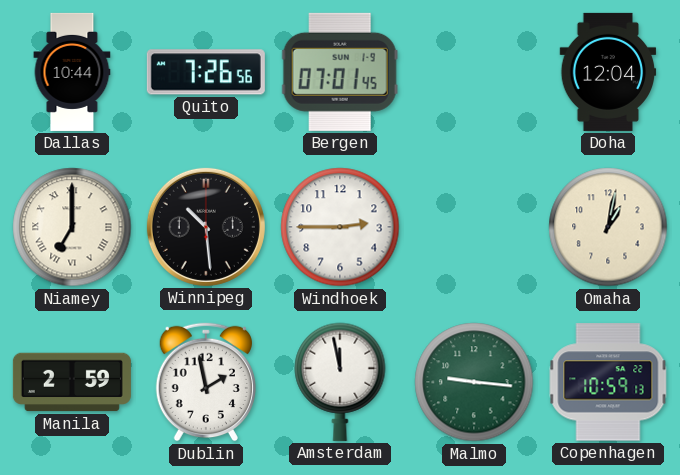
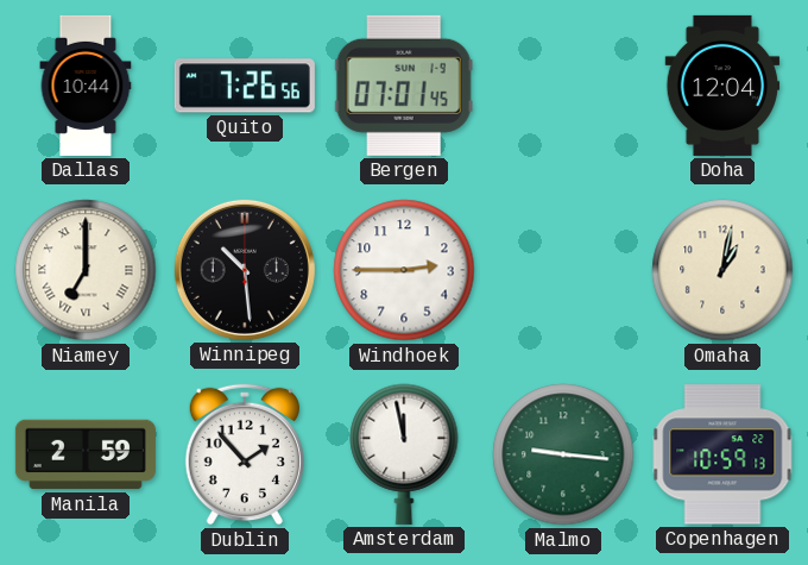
Dublin: 1:58 -> 1:53 (245, 454)
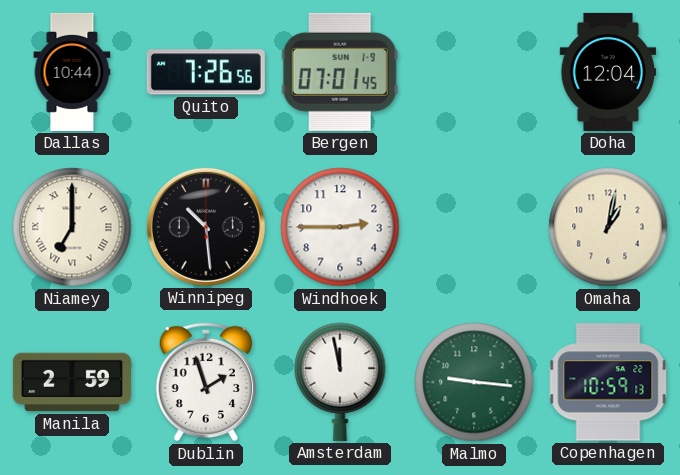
Dublin: 1:53 -> 1:57 (206, 382)
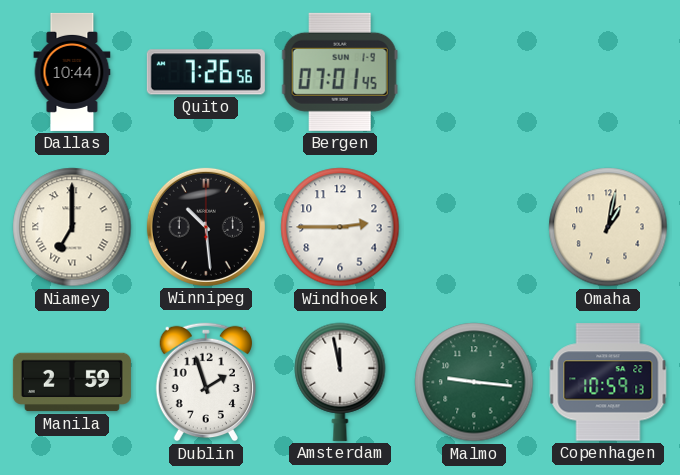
Doha: 12:04 -> none (608, 72)
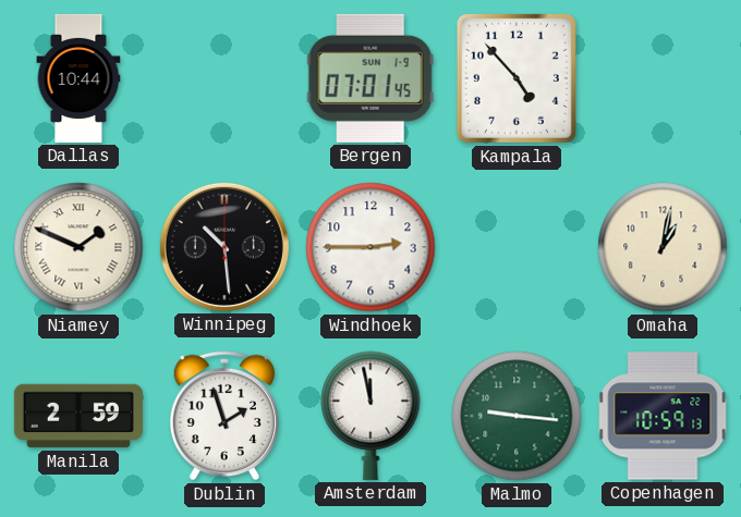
Quito: 7:26 -> none (206, 72)
Kampala: none -> 4:53 (517, 78)
Niamey: 7:00 -> 1:49 (78, 247)
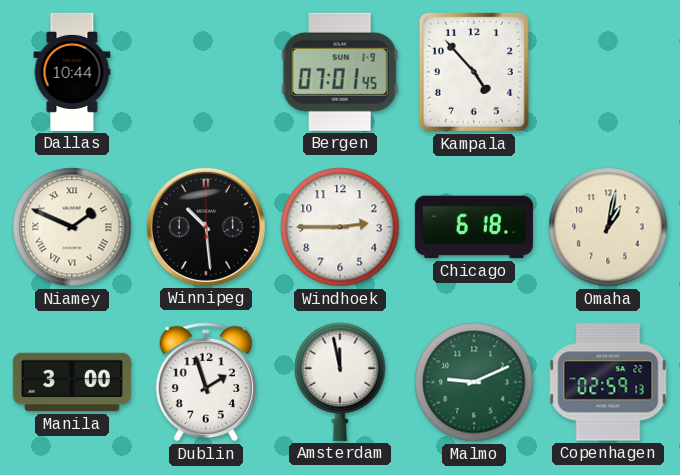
Chicago: none -> 6:18 (474, 227)
Manila: 2:59 -> 3:00 (72, 382)
Malmo: 9:16 -> 9:11 (474, 382)
Copenhagen: 10:59 -> 02:59 (608, 382)
